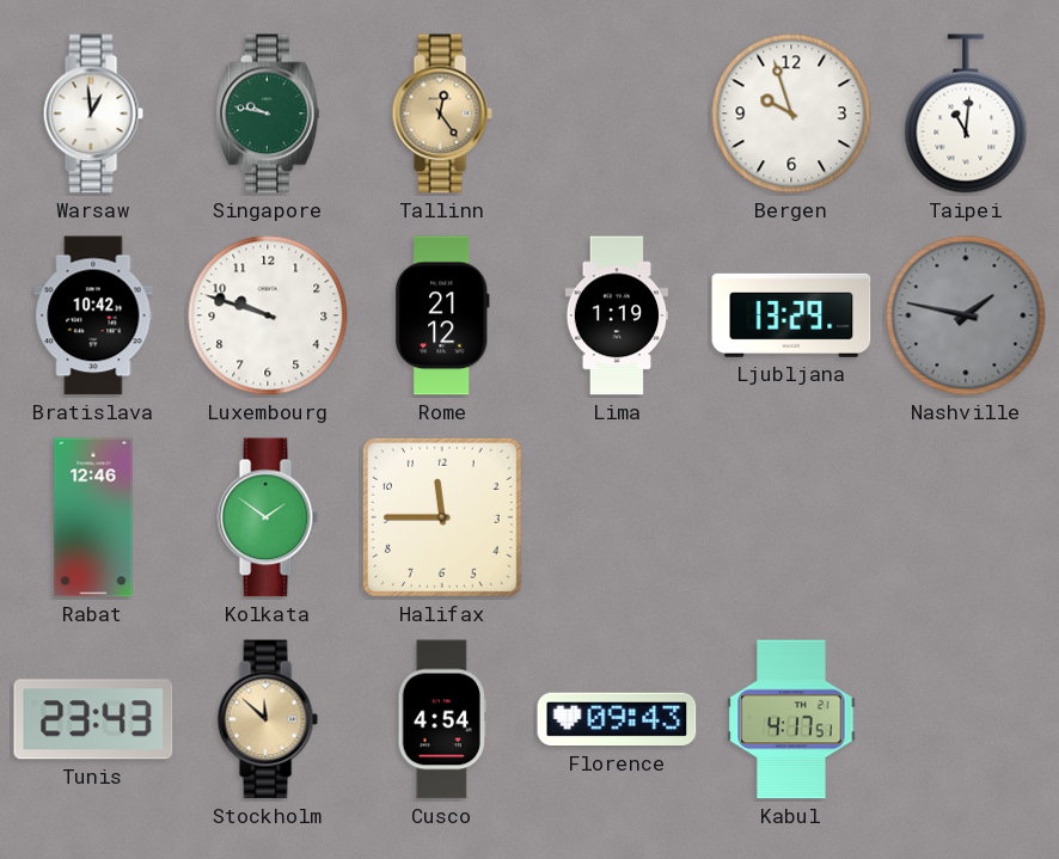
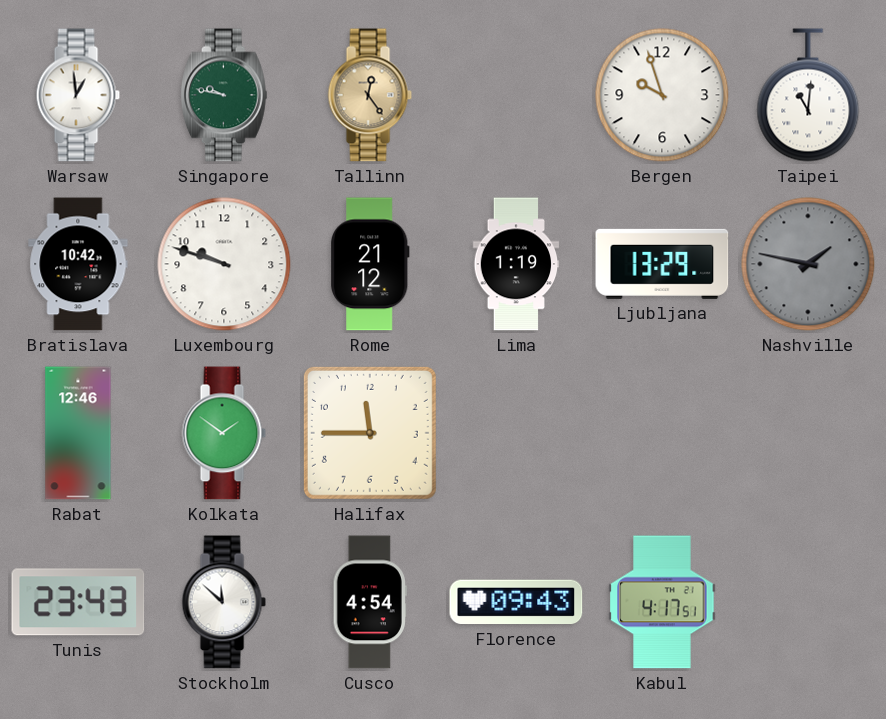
Stockholm dial: champagne -> white (224, 602)
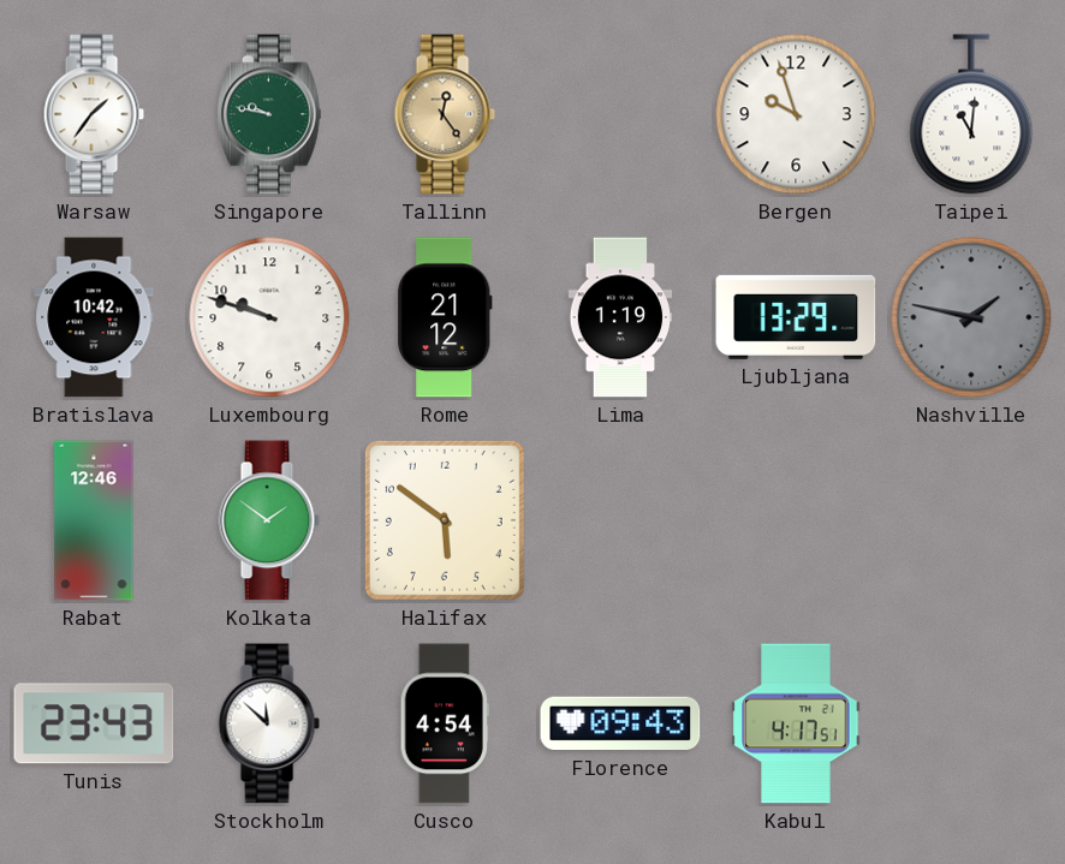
Warsaw: 12:59 -> 1:36 (94, 114)
Halifax: 11:45 -> 5:51 (445, 520)
